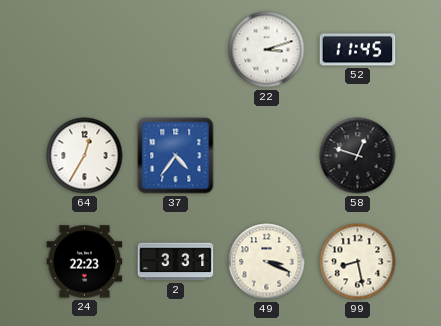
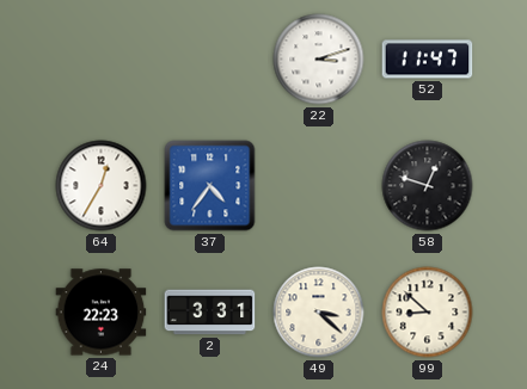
52: 11:45 -> 11:47 (428, 60)
49: 3:19 -> 3:22 (319, 313)
99: 8:28 -> 8:52 (428, 313)
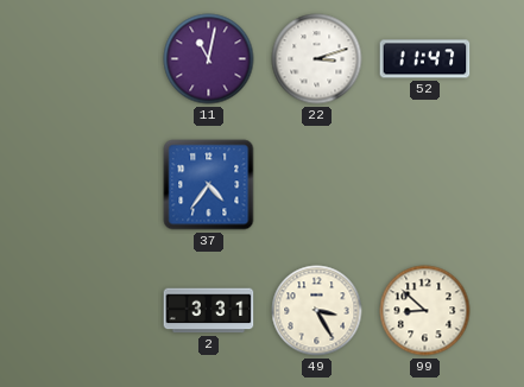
11: none -> 11:02 (209, 59)
64: 12:35 -> none (102, 186)
58: 12:48 -> none (428, 186)
24: 22:23 -> none (102, 313)
49: 3:22 -> 3:25 (317, 311)
